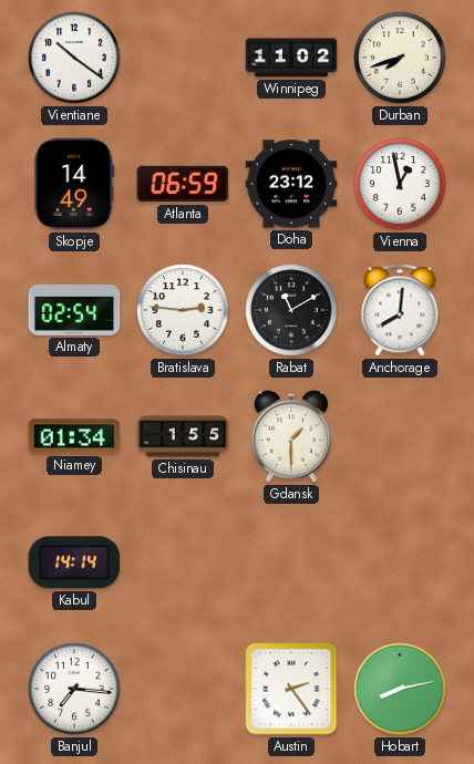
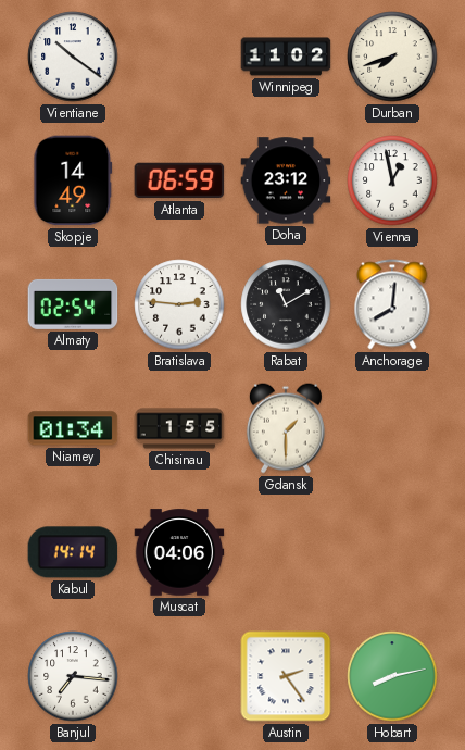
Muscat: none -> 04:06 (179, 552)
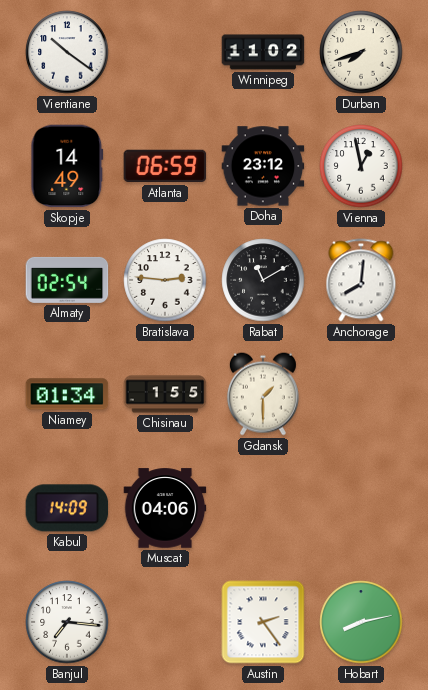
Kabul: 14:14 -> 14:09 (67, 508)
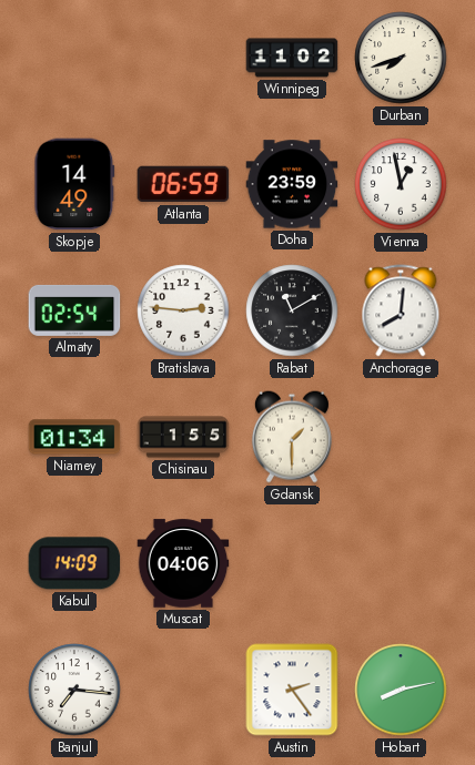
Vientiane: 10:21 -> none (67, 52)
Doha: 23:12 -> 23:59 (292, 184)
